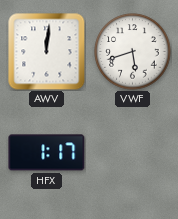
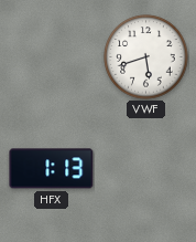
AWV: 12:01 -> none (47, 52)
HFX: 1:17 -> 1:13 (52, 169)
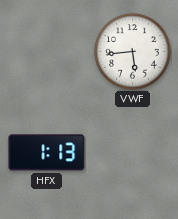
VWF: 5:42 -> 5:44 (133, 52)
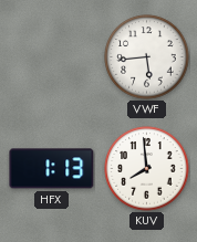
KUV: none -> 7:59 (147, 169)
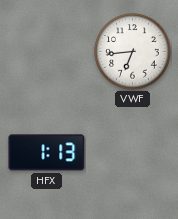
VWF: 5:44 -> 6:44 (133, 52)
KUV: 7:59 -> none (147, 169)
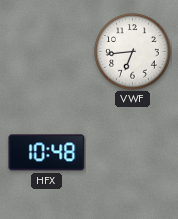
HFX: 1:13 -> 10:48 (47, 153)
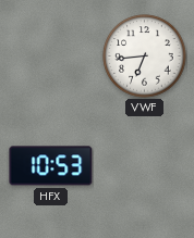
HFX: 10:48 -> 10:53 (51, 166)
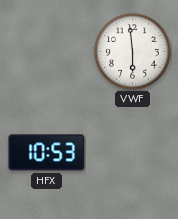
VWF: 6:44 -> 5:59 (133, 52)
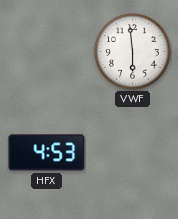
HFX: 10:53 -> 4:53 (47, 153)
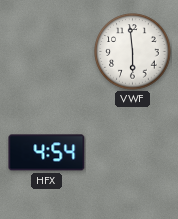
HFX: 4:53 -> 4:54 (47, 153)
